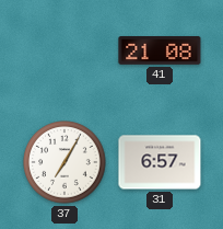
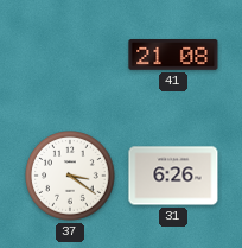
37: 7:05 -> 3:21 (70, 176)
31: 6:57 -> 6:26 (173, 176)
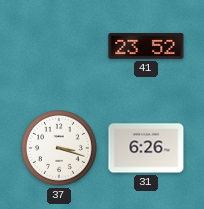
41: 21:08 -> 23:52 (146, 47)
37: 3:21 -> 3:18 (59, 148)
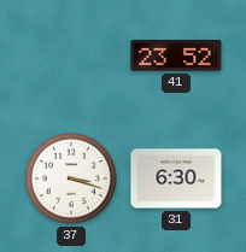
31: 6:26 -> 6:30 (176, 178)
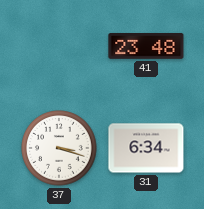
41: 23:52 -> 23:48 (146, 47)
31: 6:30 -> 6:34 (146, 148)
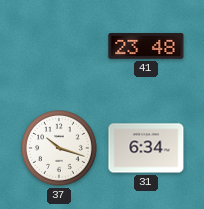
37: 3:18 -> 10:18 (59, 148)
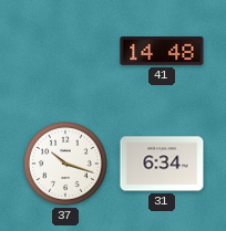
41: 23:48 -> 14:48 (162, 52)
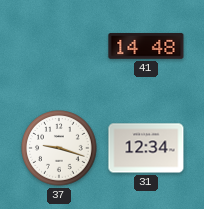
37: 10:18 -> 9:18 (59, 148)
31: 6:34 -> 12:34 (146, 148)
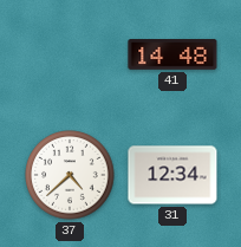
37: 9:18 -> 4:38 (70, 175)
